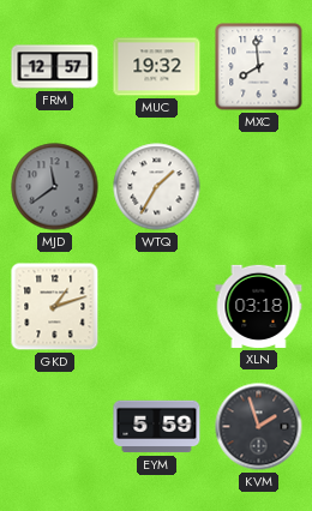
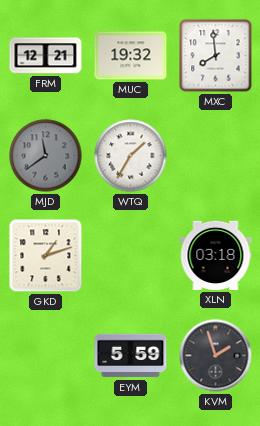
FRM: 12:57 -> 12:21 (46, 56)
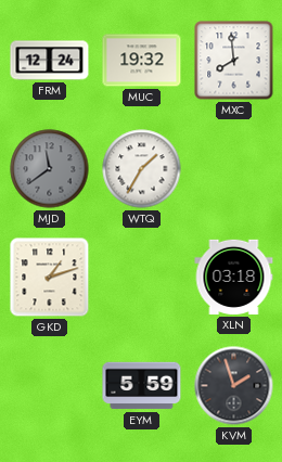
FRM: 12:21 -> 12:24 (50, 61)
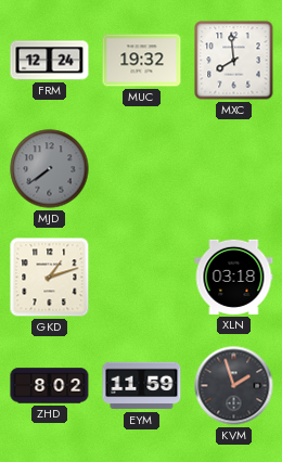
MJD: 11:39 -> 7:39 (50, 169)
WTQ: 1:35 -> none (142, 169)
ZHD: none -> 8:02 (50, 386)
EYM: 5:59 -> 11:59 (142, 386)
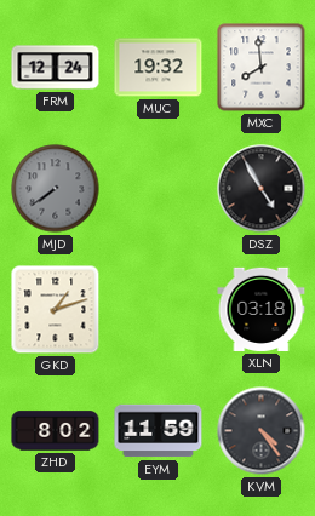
DSZ: none -> 4:55 (262, 189)
KVM: 1:57 -> 4:24 (262, 431)
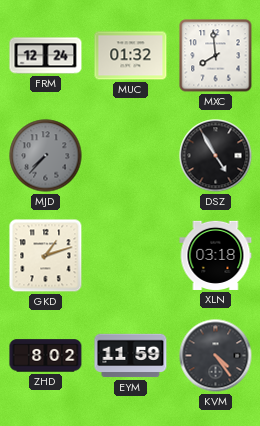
MUC: 19:32 -> 01:32 (131, 56)
MJD: 7:39 -> 7:37 (46, 156)
